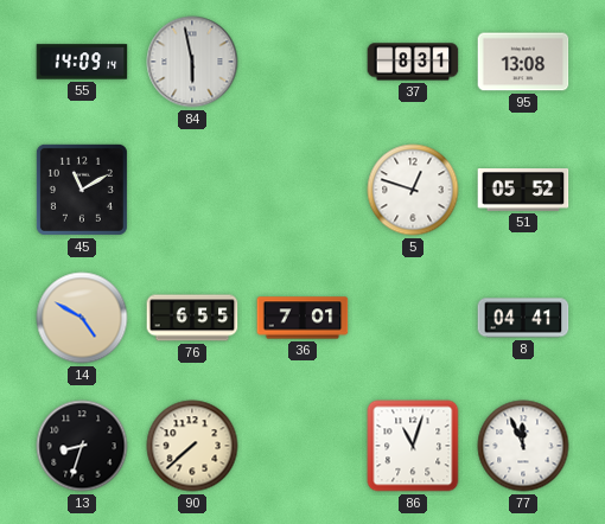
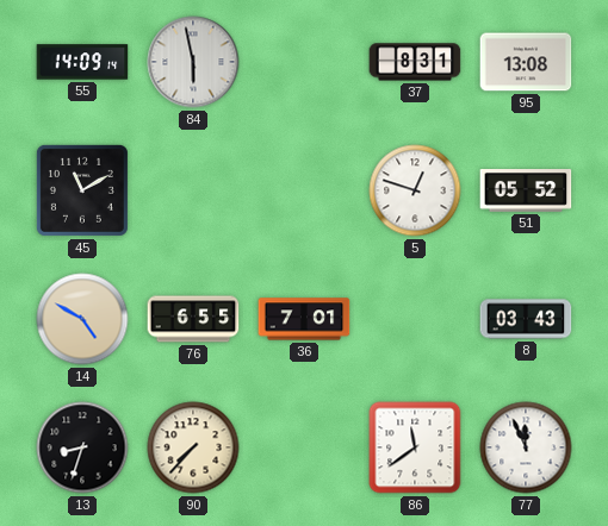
8: 04:41 -> 03:43 (526, 319)
90: 7:38 -> 7:37 (193, 447)
86: 11:03 -> 11:39 (415, 447)
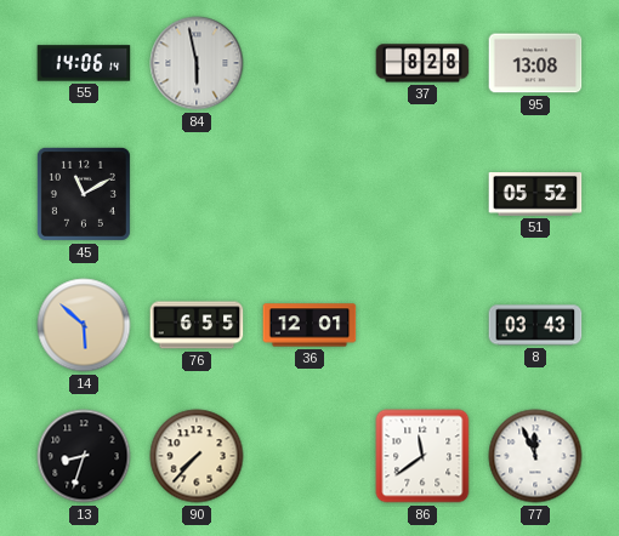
55: 14:09 -> 14:06 (84, 63)
37: 8:31 -> 8:28 (422, 63)
5: 12:48 -> none (415, 190)
14: 4:50 -> 5:52 (84, 325)
36: 7:01 -> 12:01 (309, 325)
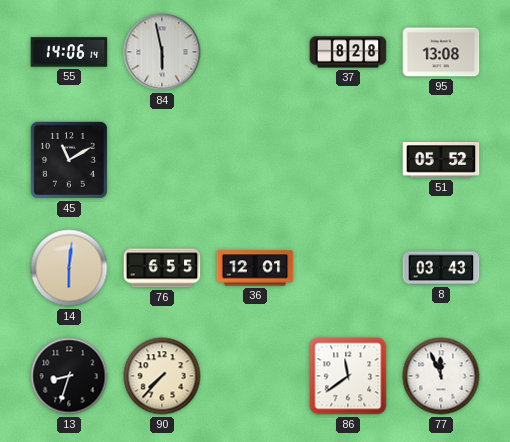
14: 5:52 -> 6:01 (69, 268)
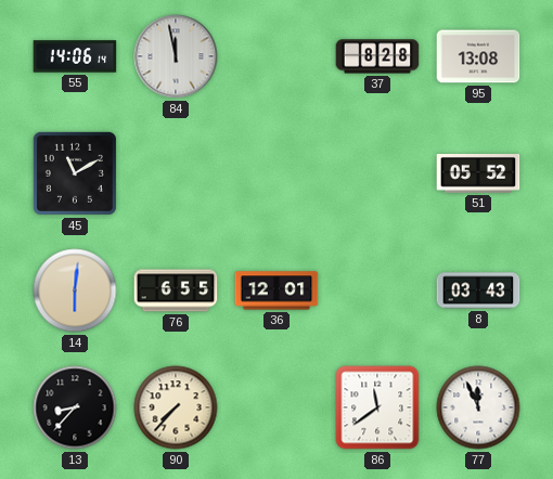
84: 5:58 -> 11:58 (176, 56)
13: 8:33 -> 8:37 (75, 407)
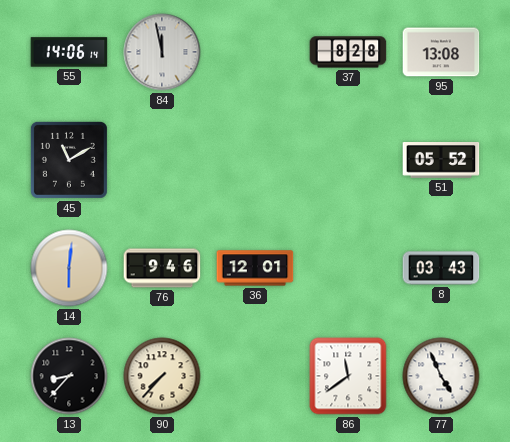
76: 6:55 -> 9:46 (162, 268)
77: 11:56 -> 4:56 (441, 376)
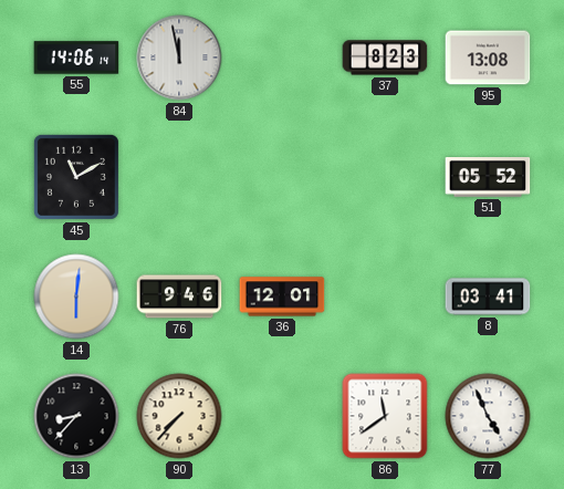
37: 8:28 -> 8:23 (385, 58)
8: 03:43 -> 03:41 (488, 296)
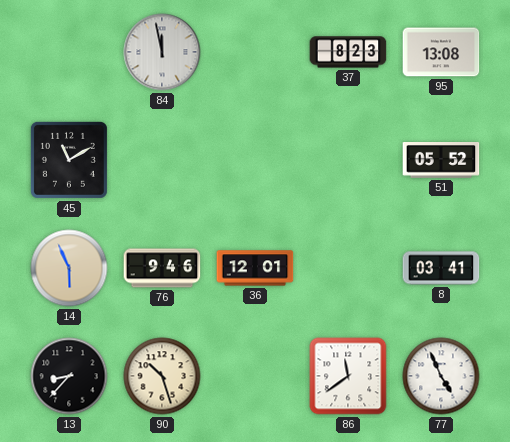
55: 14:06 -> none (76, 58)
14: 6:01 -> 5:56 (69, 268)
90: 7:37 -> 10:27 (162, 376)
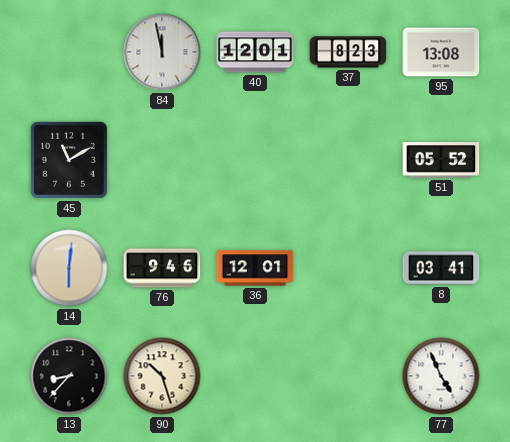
40: none -> 12:01 (255, 52)
14: 5:56 -> 6:01 (69, 268)
86: 11:39 -> none (348, 376)
